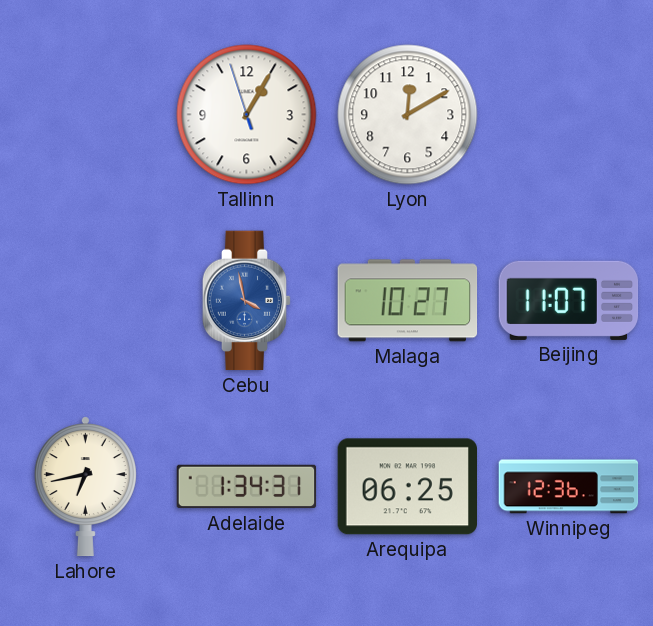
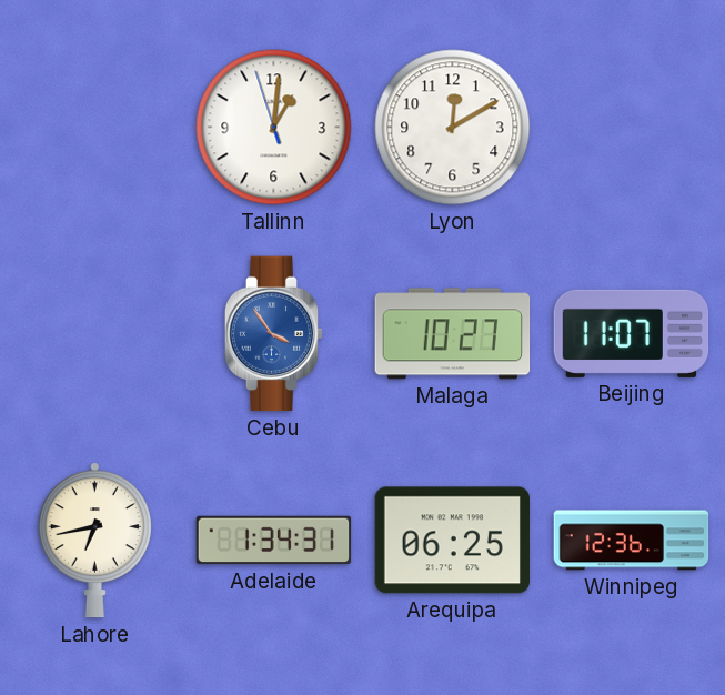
Tallinn: 1:04 -> 1:00 (274, 128)
Cebu: 3:58 -> 3:54 (274, 334)
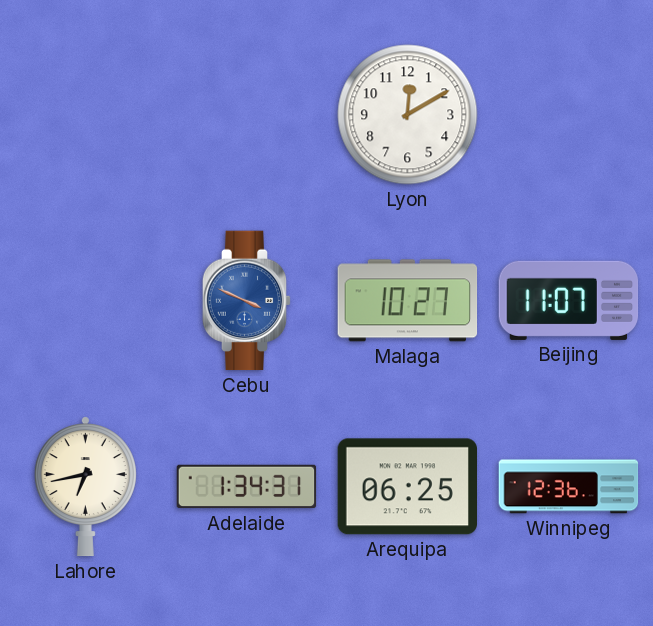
Tallinn: 1:00 -> none (274, 128)
Cebu: 3:54 -> 3:49 (247, 301)
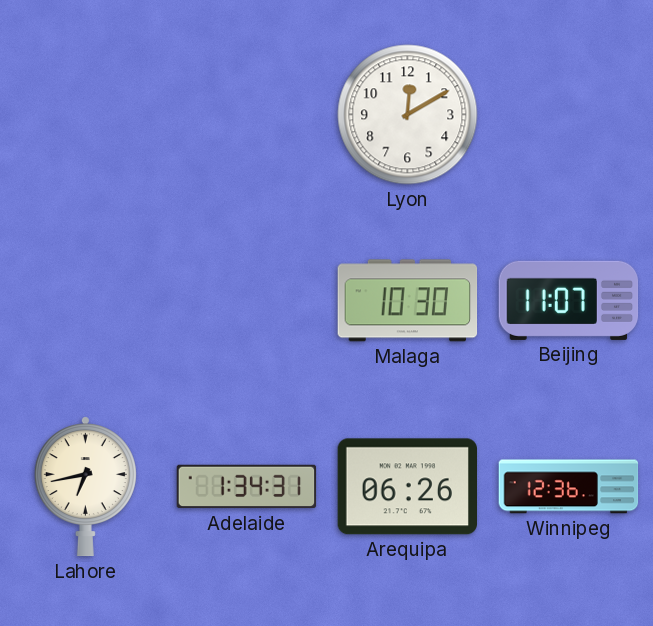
Cebu: 3:49 -> none (247, 301)
Malaga: 10:27 -> 10:30 (408, 301)
Arequipa: 06:25 -> 06:26 (407, 487)
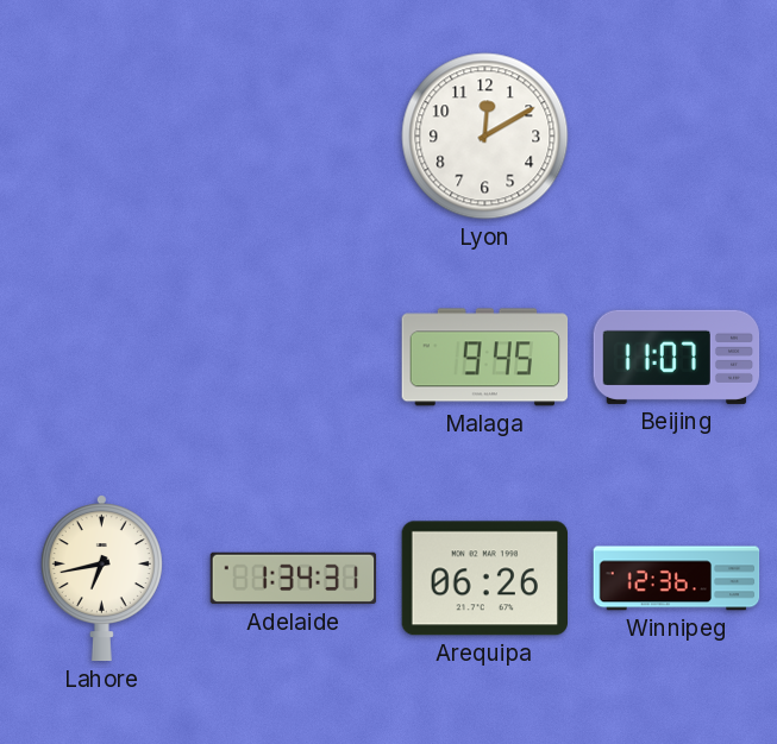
Malaga: 10:30 -> 9:45 (485, 358)
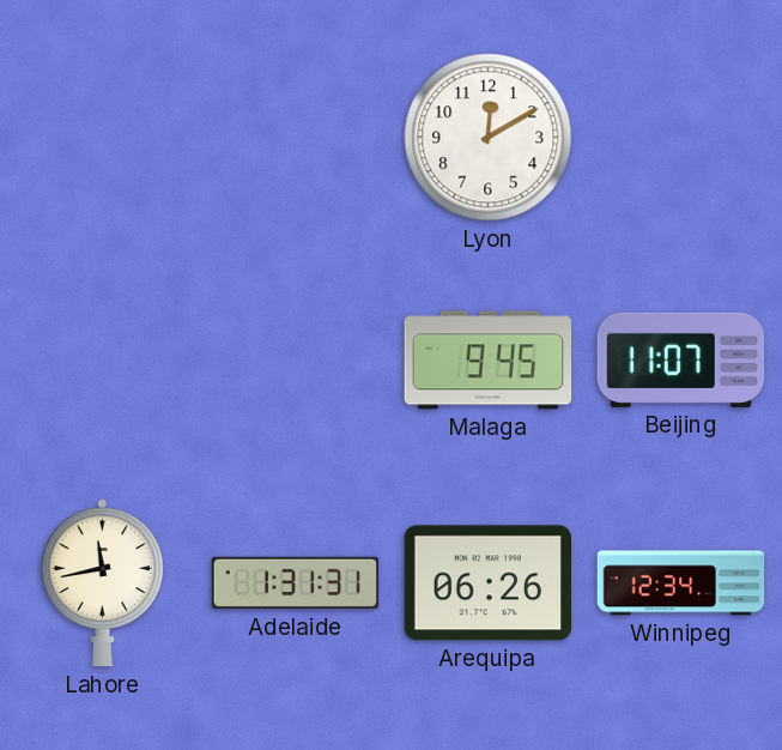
Lahore: 6:43 -> 11:43 (102, 583)
Adelaide: 1:34 -> 1:31 (296, 583)
Winnipeg: 12:36 -> 12:34 (681, 583)
